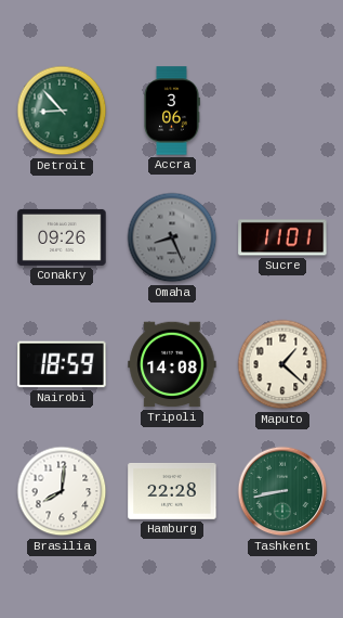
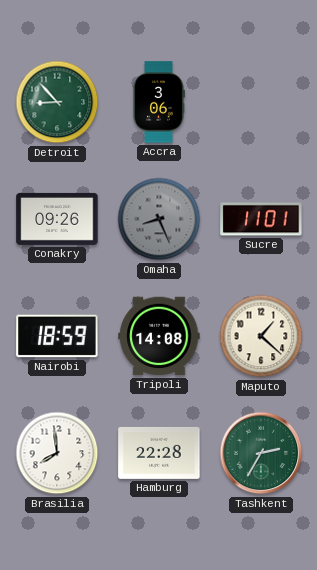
Brasilia: 8:01 -> 7:59 (57, 453)
Tashkent: 8:43 -> 2:35 (261, 453)
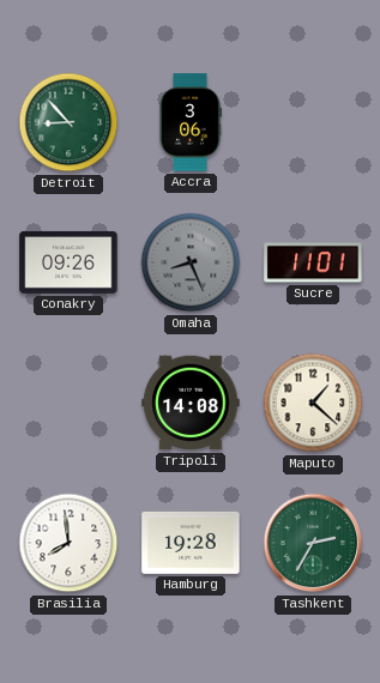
Nairobi: 18:59 -> none (57, 336)
Hamburg: 22:28 -> 19:28 (191, 543)
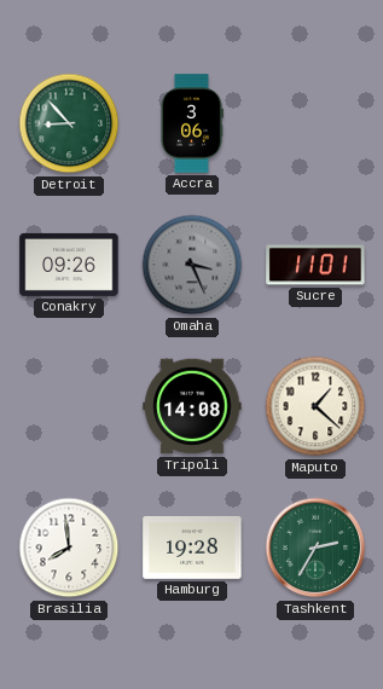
Omaha: 8:26 -> 3:26 (192, 265)
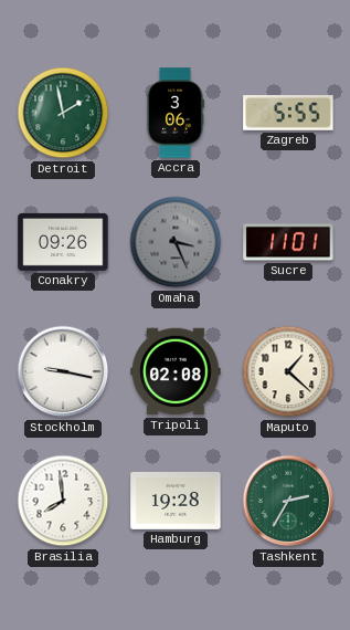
Detroit: 8:53 -> 1:58 (63, 113)
Zagreb: none -> 5:55 (288, 114)
Stockholm: none -> 9:17 (63, 371)
Tripoli: 14:08 -> 02:08 (176, 371)
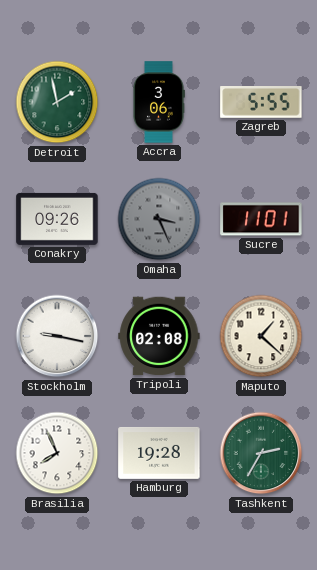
Brasilia: 7:59 -> 7:56 (57, 453)
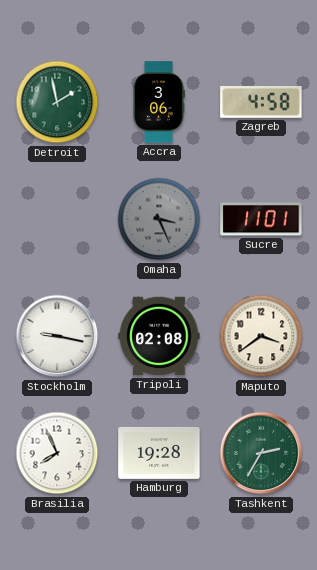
Zagreb: 5:55 -> 4:58 (261, 103)
Conakry: 09:26 -> none (57, 219)
Maputo: 1:22 -> 3:39 (261, 336)
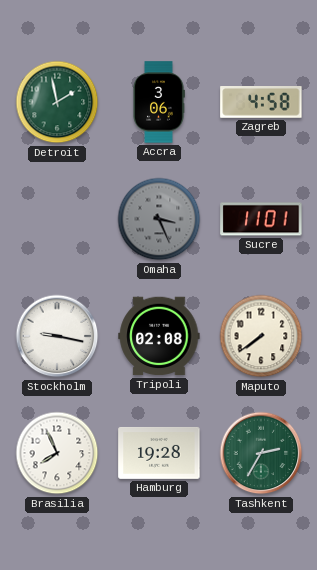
Maputo: 3:39 -> 7:39 (261, 336)
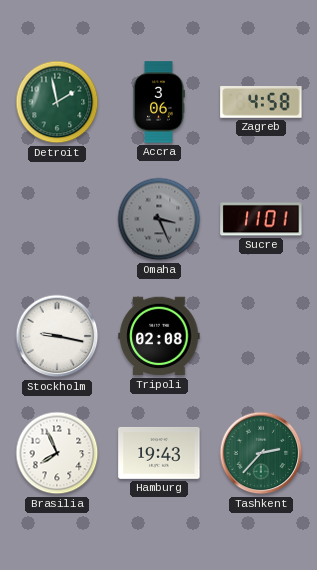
Maputo: 7:39 -> none (261, 336)
Hamburg: 19:28 -> 19:43 (159, 453)
Tashkent: 2:35 -> 2:37 (261, 453)
